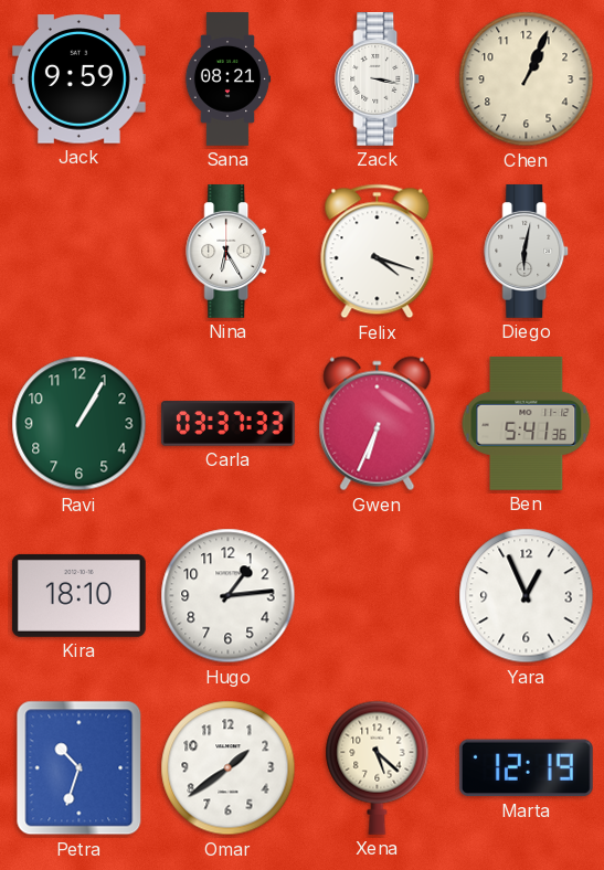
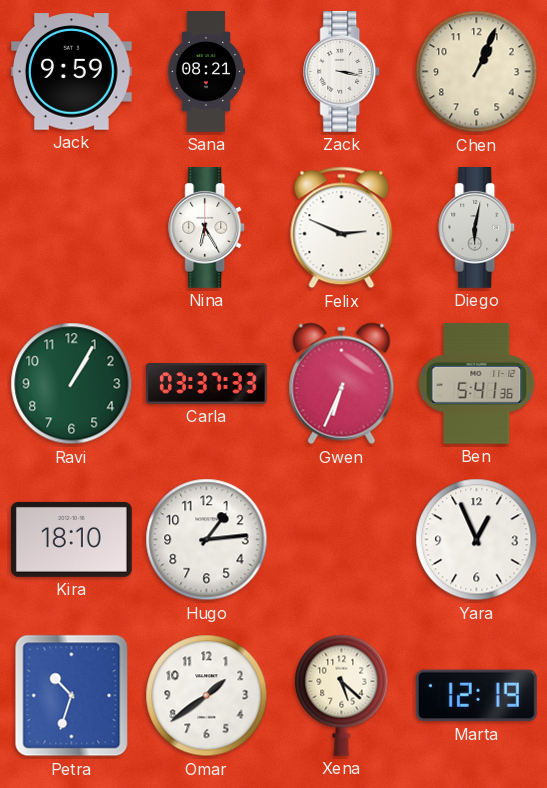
Felix: 4:18 -> 2:49 (342, 228)
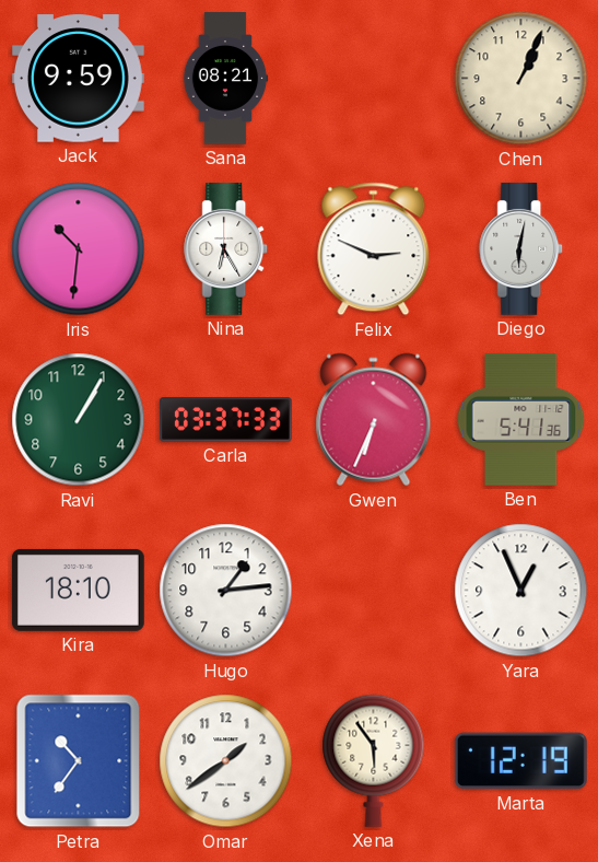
Zack: 3:17 -> none (342, 72)
Iris: none -> 10:31 (79, 249)
Petra: 10:33 -> 10:36 (79, 761)
Xena: 5:22 -> 5:54 (374, 760)
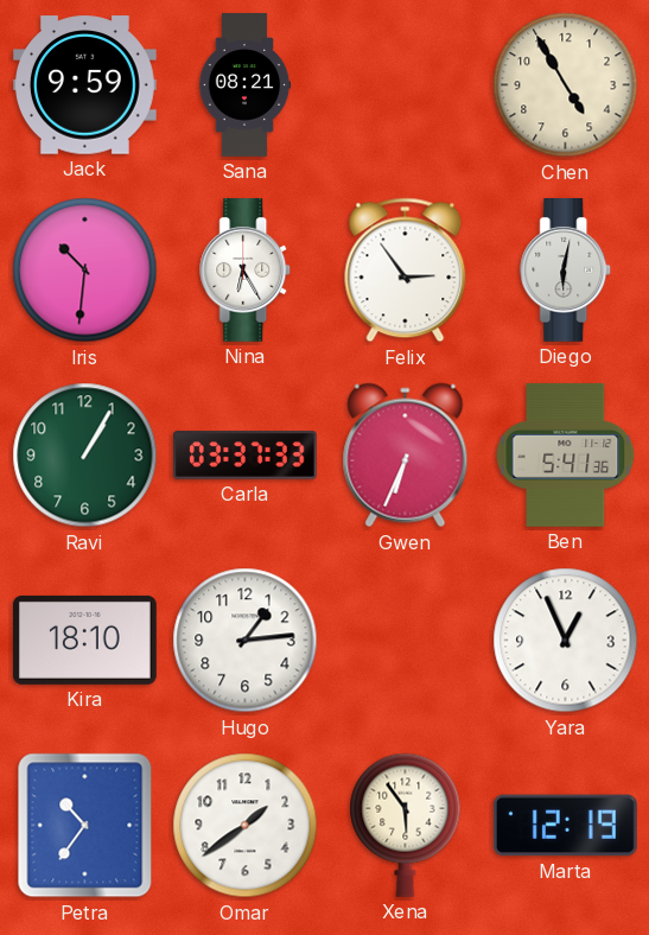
Chen: 1:04 -> 4:55 (566, 85)
Felix: 2:49 -> 2:54 (406, 271)
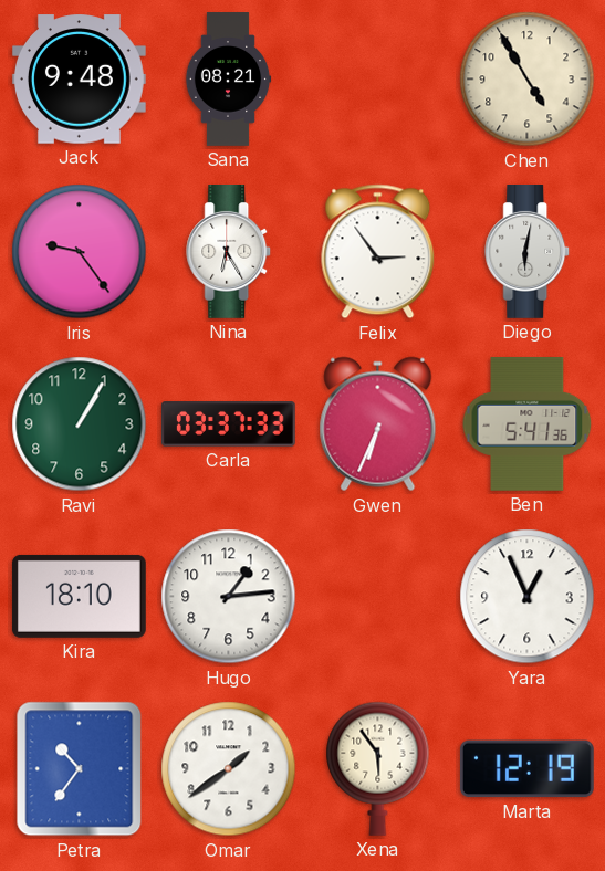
Jack: 9:59 -> 9:48 (79, 80)
Iris: 10:31 -> 9:24 (80, 252)
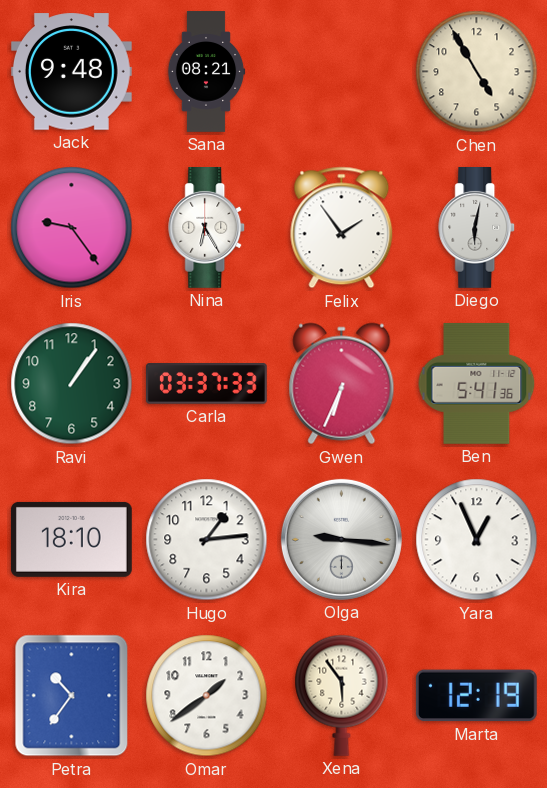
Felix: 2:54 -> 1:54 (342, 228)
Ravi: 1:05 -> 1:06 (72, 384)
Olga: none -> 9:16 (341, 539)
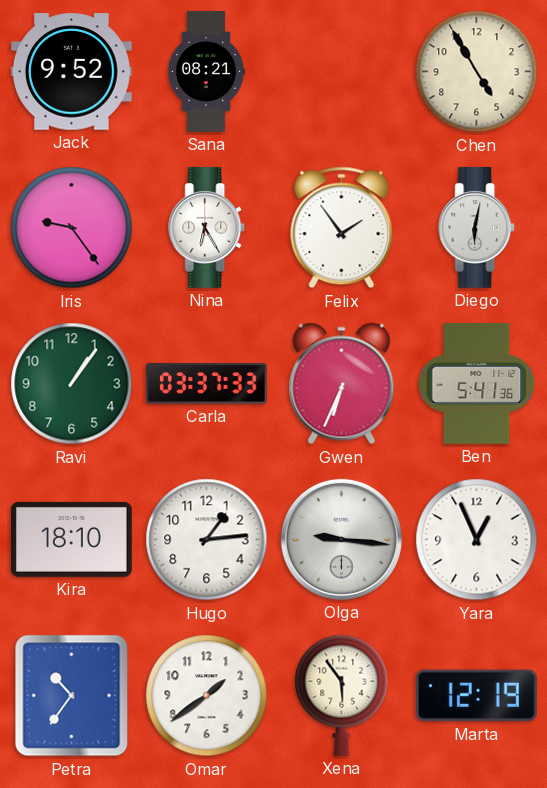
Jack: 9:48 -> 9:52 (71, 72)
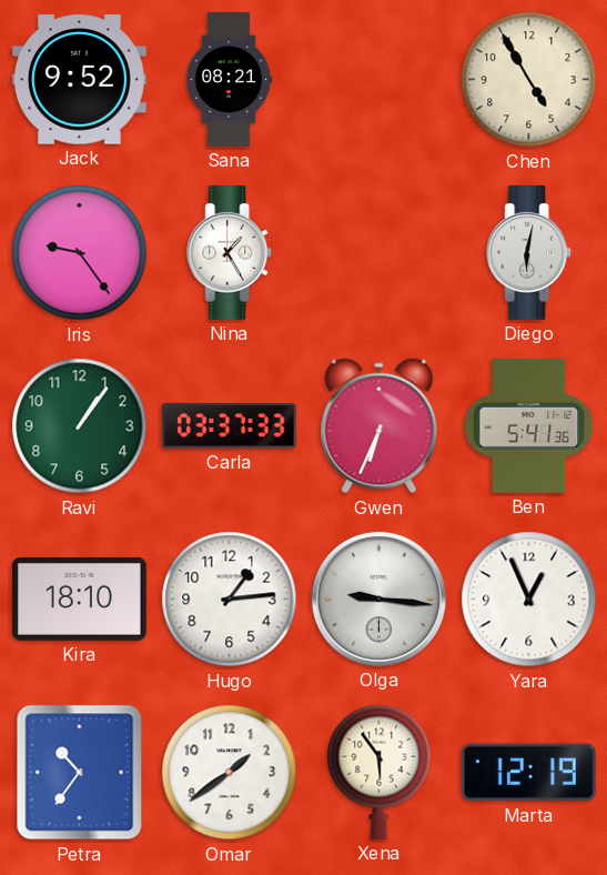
Nina: 6:25 -> 1:25 (230, 253)
Felix: 1:54 -> none (342, 228)
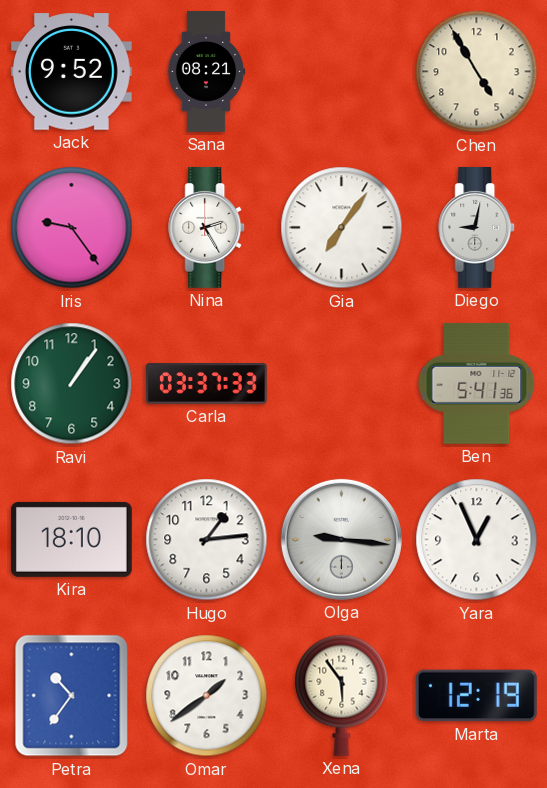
Nina: 1:25 -> 2:25 (207, 228)
Gia: none -> 7:06 (342, 228)
Diego: 6:02 -> 9:02 (477, 228)
Gwen: 6:34 -> none (380, 426)
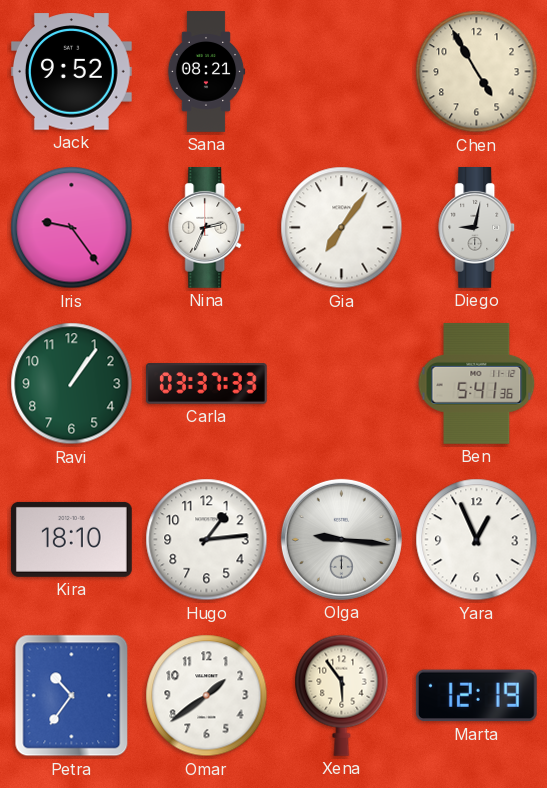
Nina: 2:25 -> 2:34 (207, 228)
